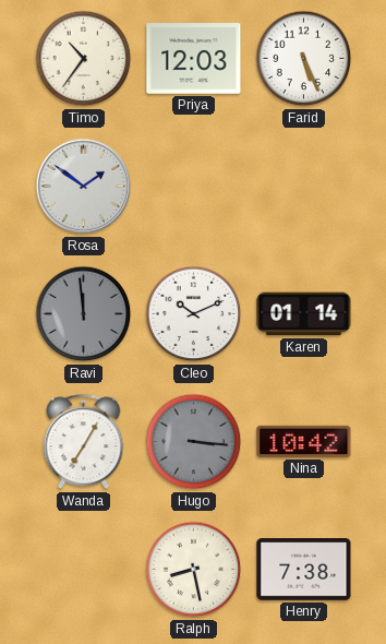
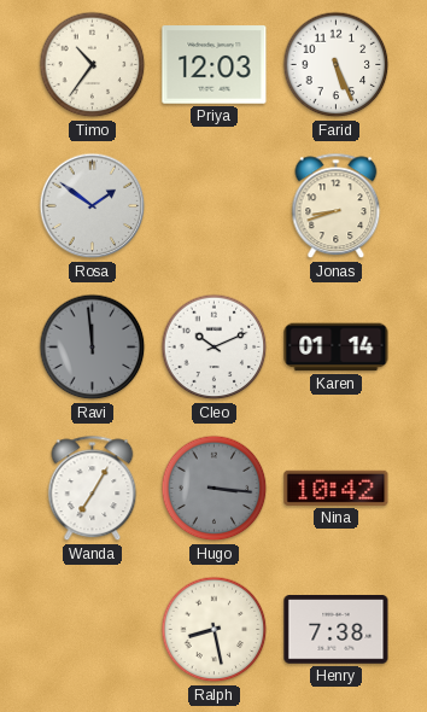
Jonas: none -> 8:42 (337, 206)
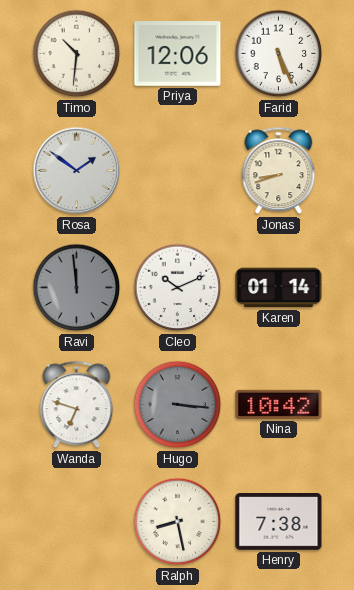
Timo: 10:36 -> 10:31 (77, 54)
Priya: 12:03 -> 12:06 (178, 54)
Wanda: 7:05 -> 6:48 (77, 405)
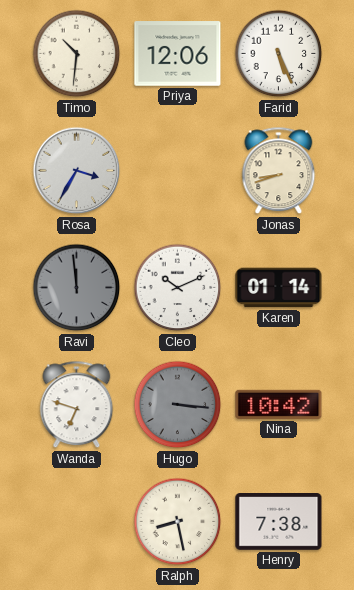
Rosa: 1:51 -> 3:35 (77, 171)
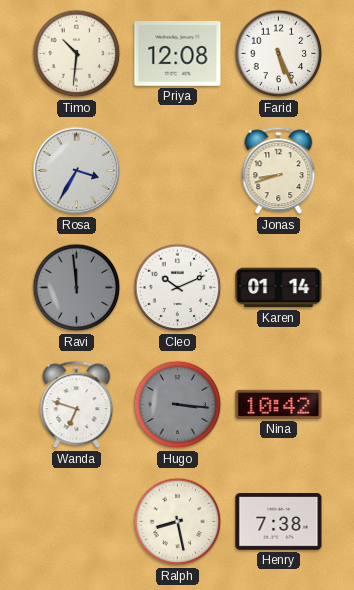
Priya: 12:06 -> 12:08 (178, 54)
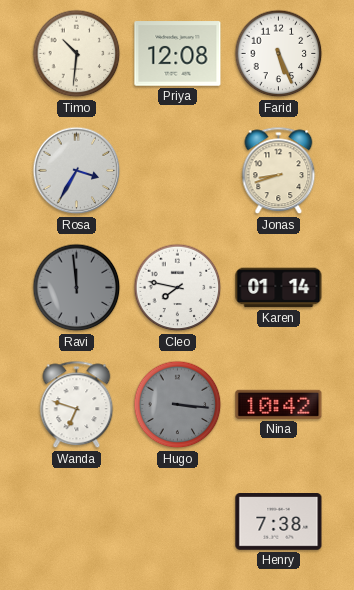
Cleo: 10:11 -> 7:47 (178, 288)
Ralph: 8:28 -> none (178, 522)
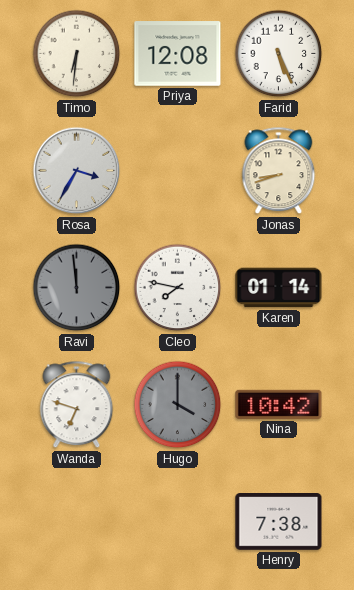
Timo: 10:31 -> 6:31 (77, 54)
Hugo: 3:16 -> 4:00 (178, 405)
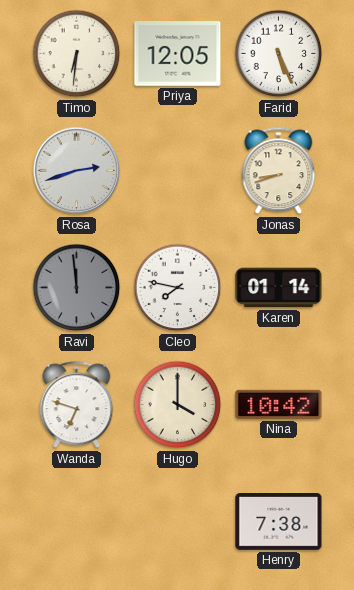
Priya: 12:08 -> 12:05 (178, 54)
Rosa: 3:35 -> 2:42 (77, 171)
Hugo dial: grey -> cream (178, 405)
